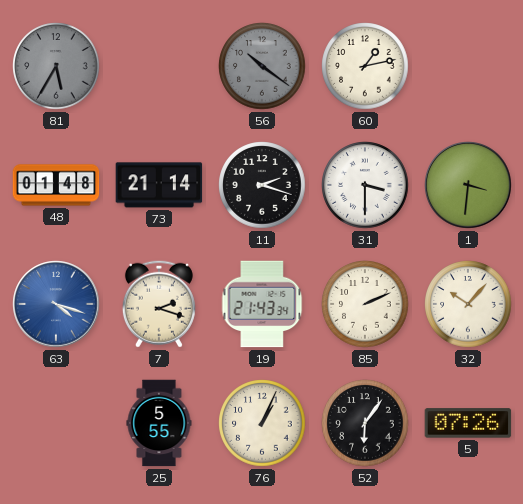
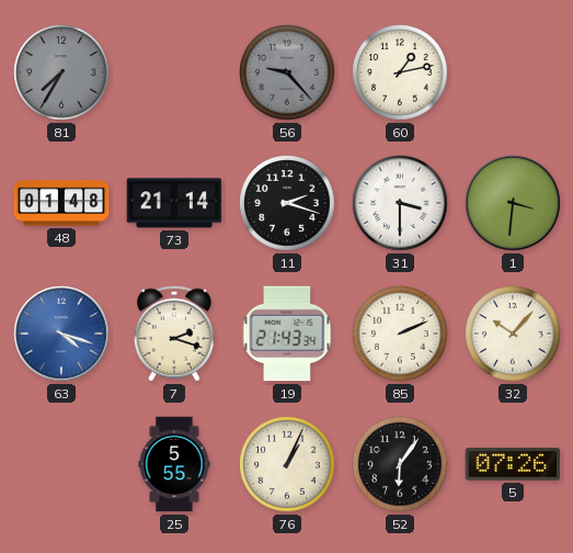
81: 5:35 -> 7:35 (61, 72)
56: 10:21 -> 9:23 (287, 72)
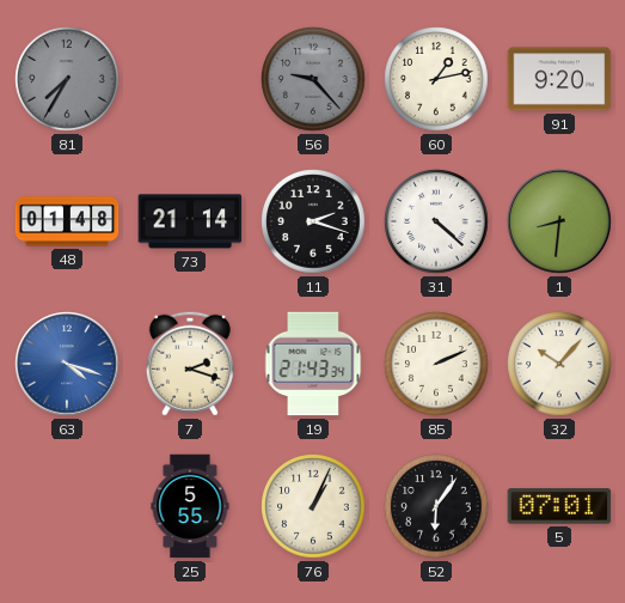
91: none -> 9:20 (559, 79)
31: 3:30 -> 4:22 (436, 221)
1: 3:31 -> 8:31 (559, 221)
5: 07:26 -> 07:01 (559, 506)
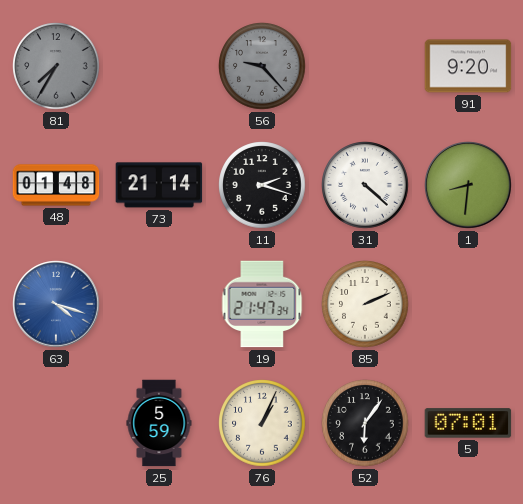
60: 1:13 -> none (436, 79)
7: 2:18 -> none (190, 364)
19: 21:43 -> 21:47 (262, 304)
32: 10:07 -> none (559, 364)
25: 5:55 -> 5:59 (159, 423)
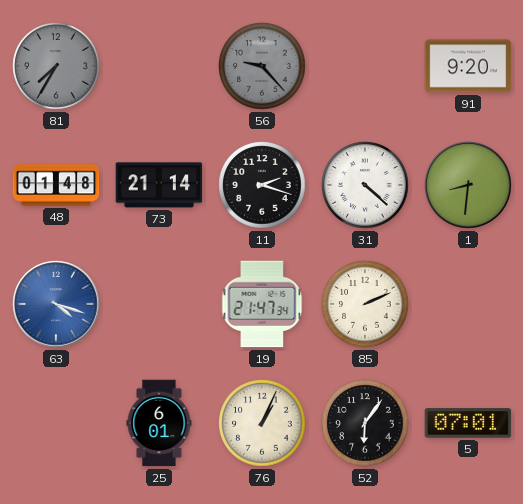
25: 5:59 -> 6:01 (159, 423)
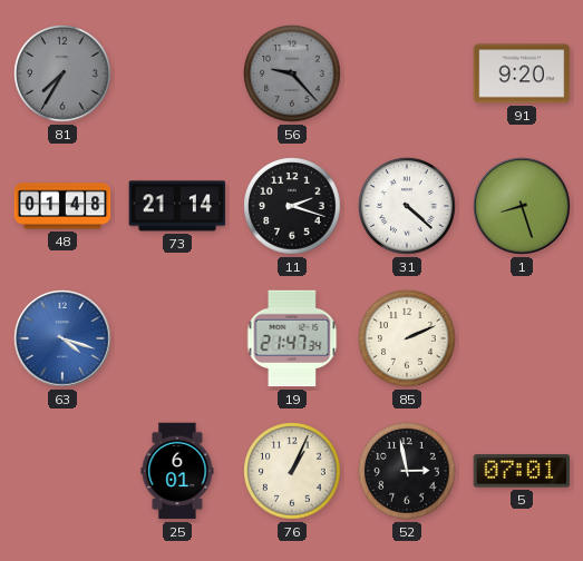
1: 8:31 -> 8:27 (522, 206)
52: 6:06 -> 2:58 (407, 471)
